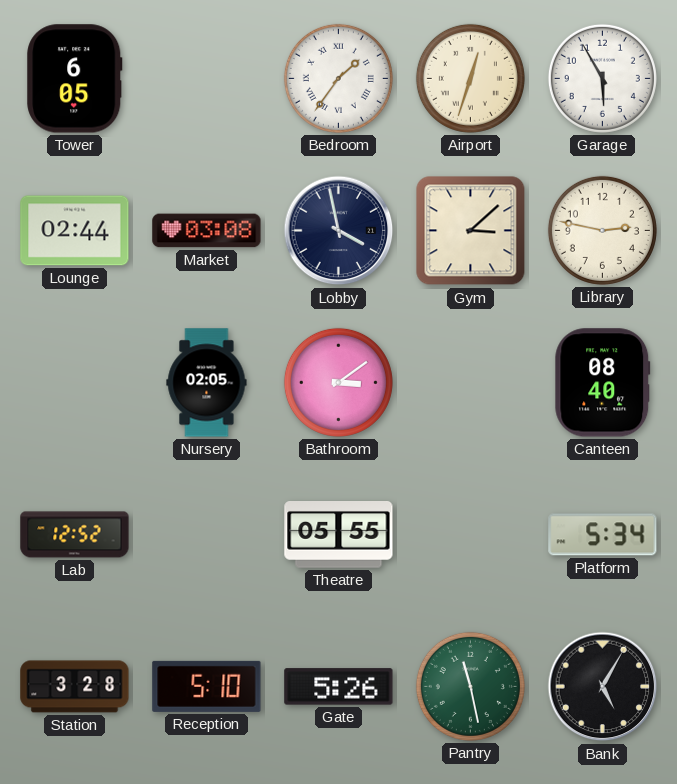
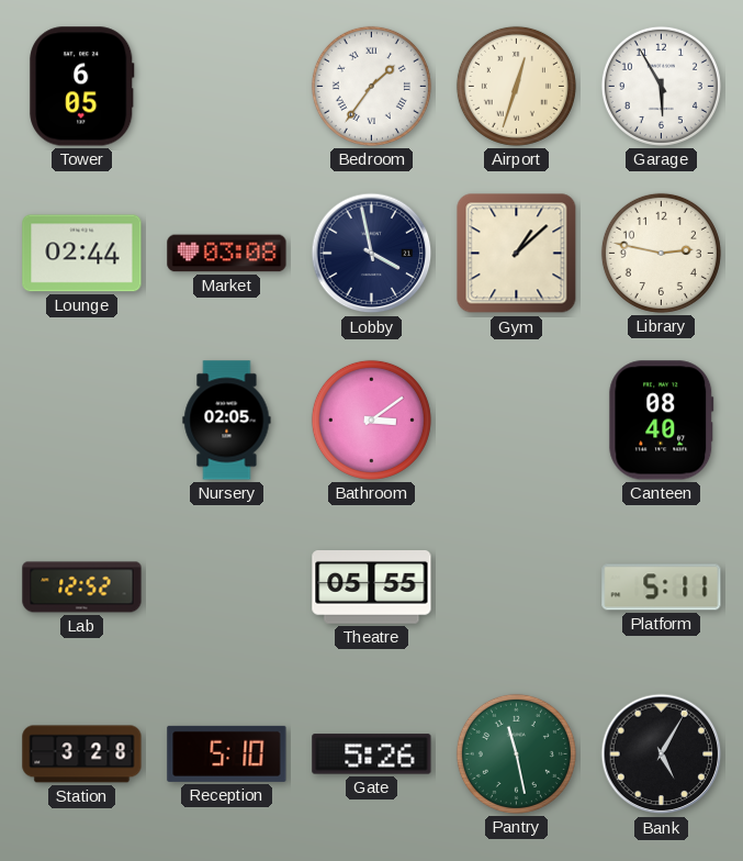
Gym: 3:08 -> 1:08 (517, 254)
Platform: 5:34 -> 5:11 (662, 588)
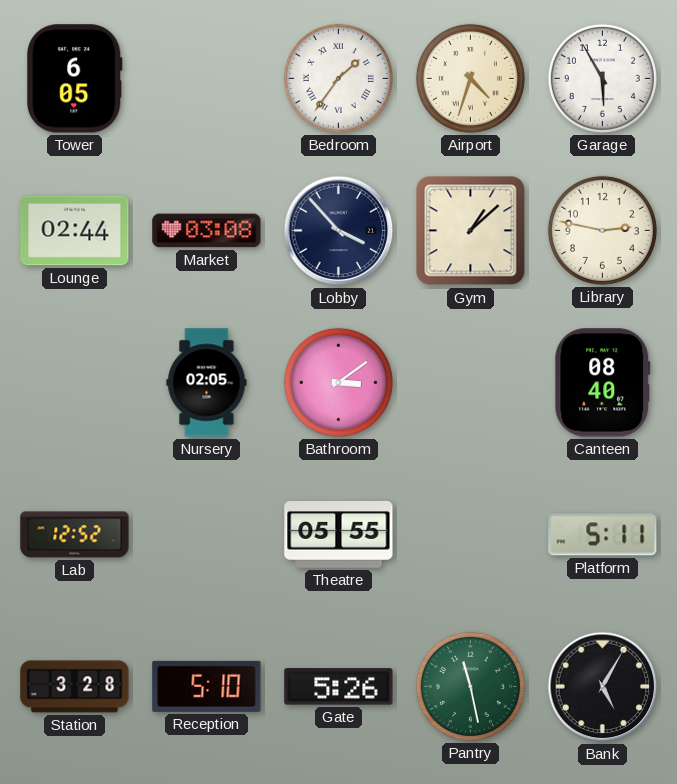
Airport: 12:33 -> 4:33 (470, 78)
Lobby: 3:58 -> 3:53 (339, 231)
